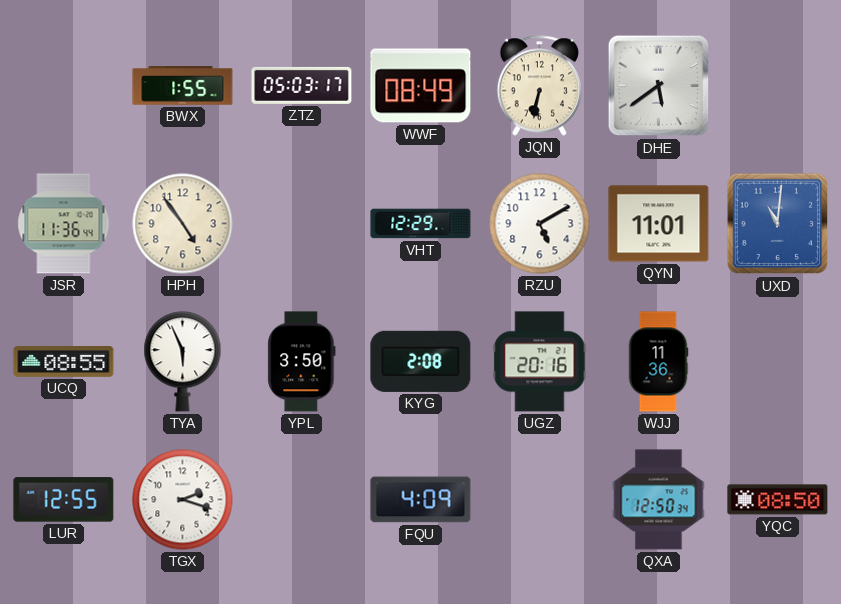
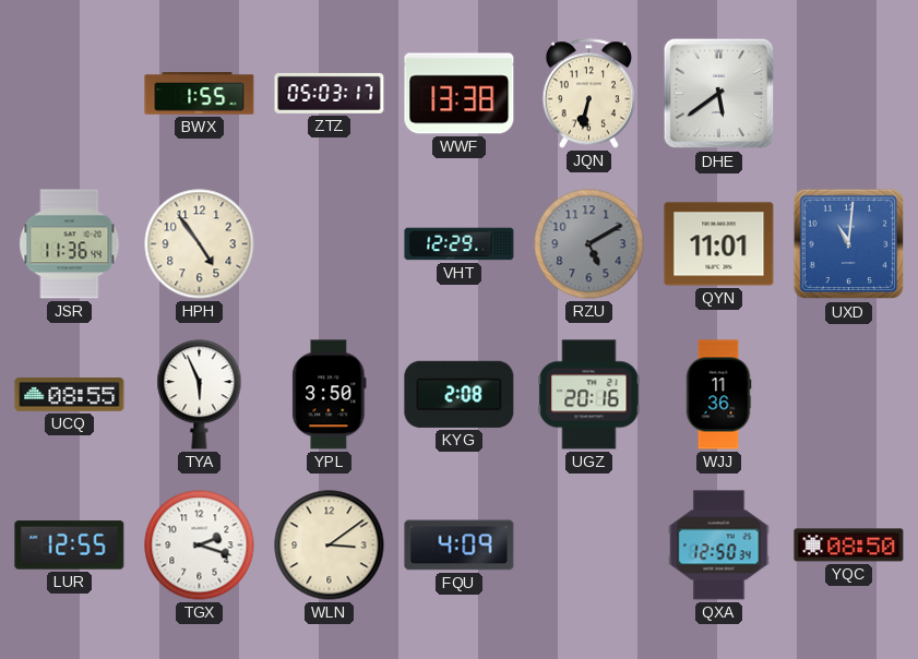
WWF: 08:49 -> 13:38 (460, 94)
RZU dial: white -> grey (589, 244)
WLN: none -> 3:09 (330, 546)
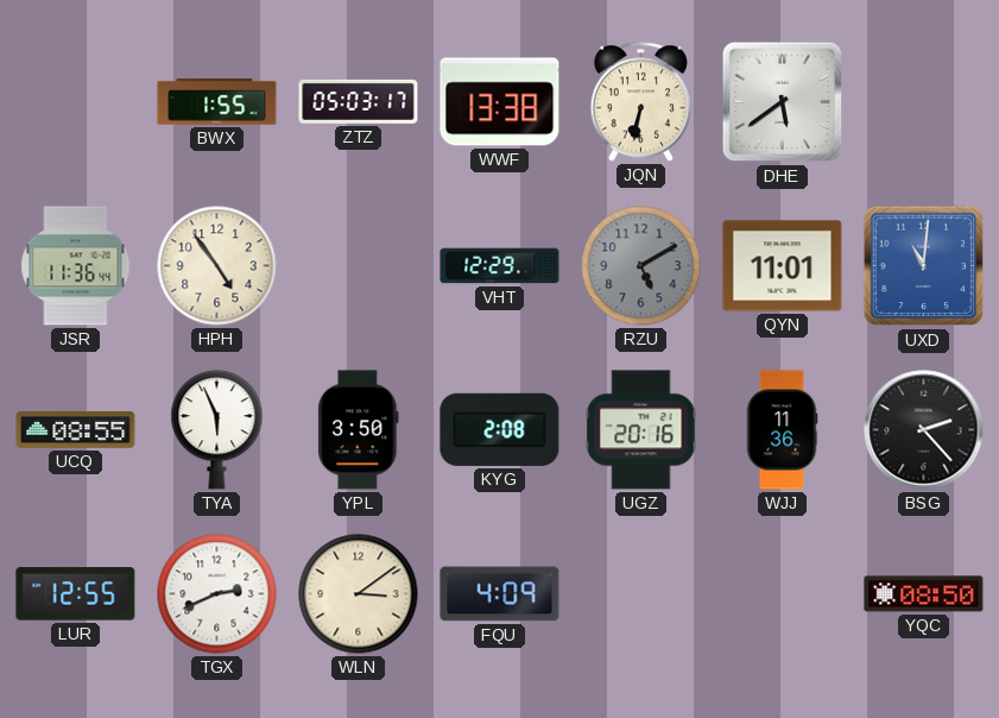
BSG: none -> 2:23 (924, 430)
TGX: 2:18 -> 2:41 (217, 594)
QXA: 12:50 -> none (719, 546)
